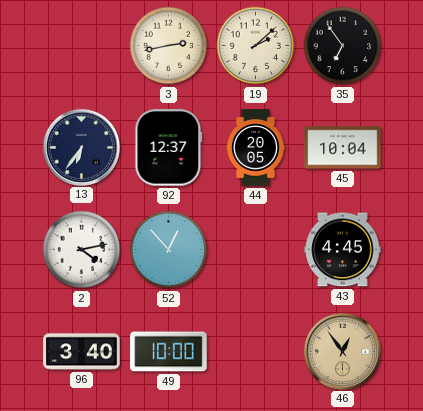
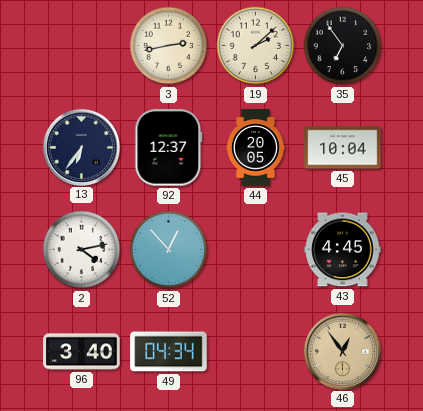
49: 10:00 -> 04:34 (169, 352)
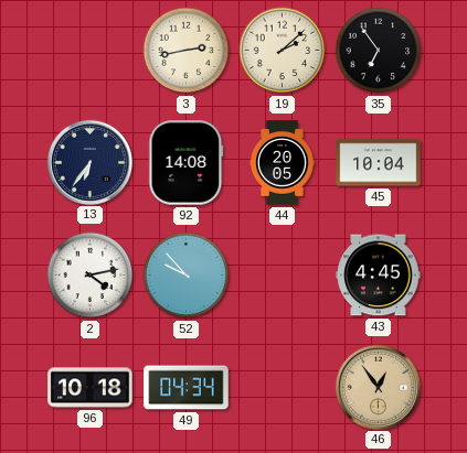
92: 12:37 -> 14:08 (187, 163)
52: 12:53 -> 9:53 (187, 276)
96: 3:40 -> 10:18 (91, 388)
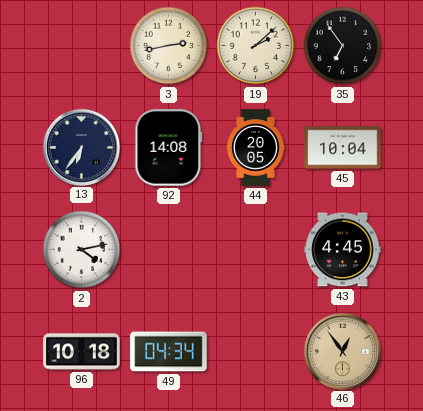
52: 9:53 -> none (187, 276)
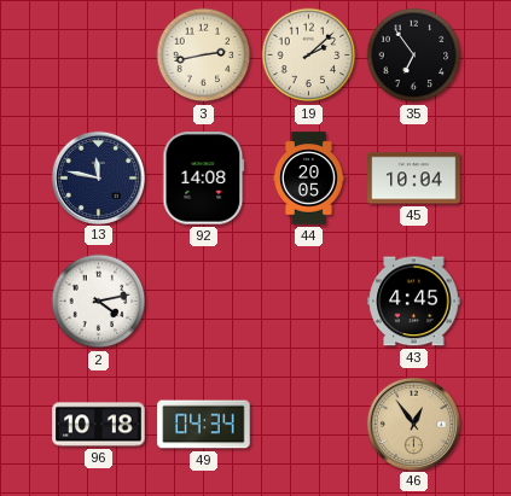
13: 6:36 -> 11:47 (98, 177)
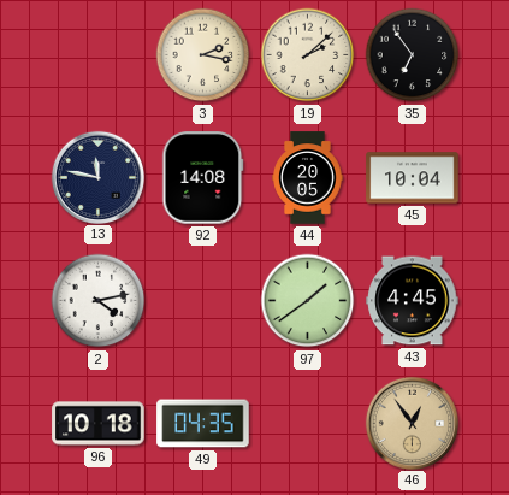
3: 2:43 -> 2:17 (203, 55)
97: none -> 1:39 (308, 301)
49: 04:34 -> 04:35 (203, 424)
